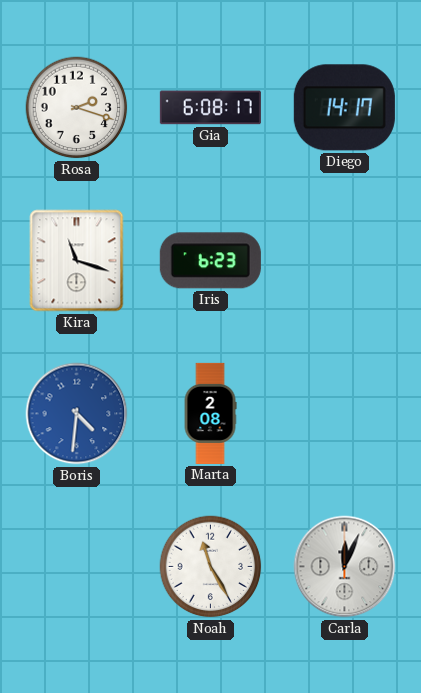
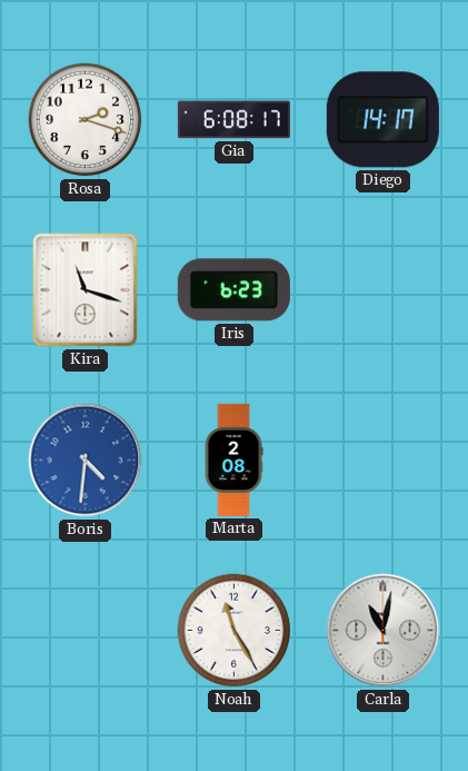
Carla: 12:04 -> 11:02 (384, 631)
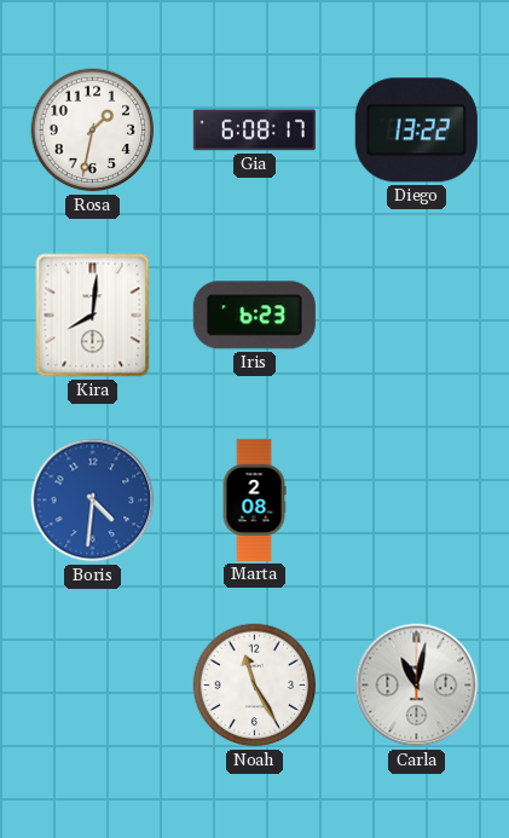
Rosa: 2:18 -> 1:32 (93, 131)
Diego: 14:17 -> 13:22 (416, 131)
Kira: 11:18 -> 8:01 (93, 316)
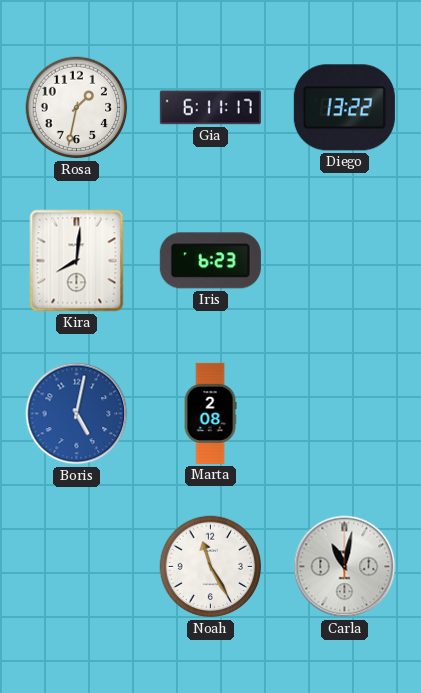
Gia: 6:08 -> 6:11 (210, 108)
Boris: 4:31 -> 5:02 (77, 414)
